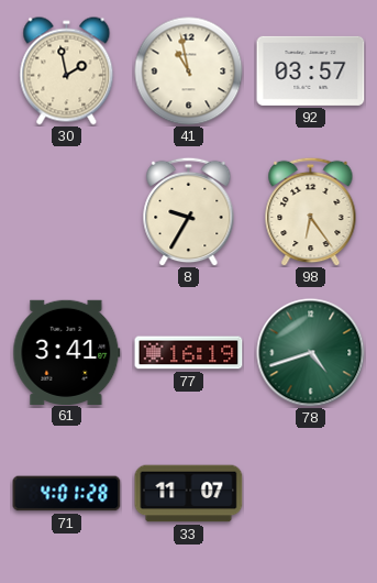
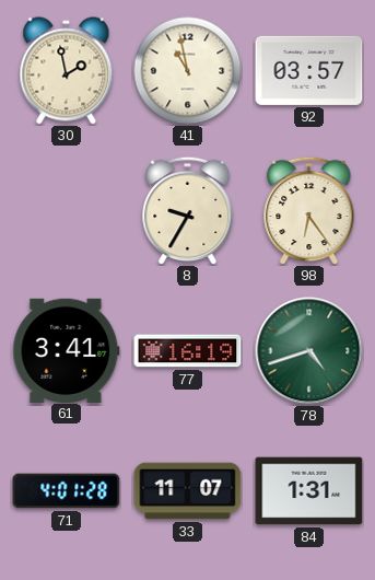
84: none -> 1:31 (309, 491)
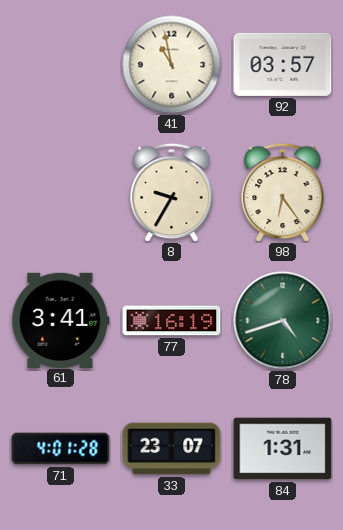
30: 1:58 -> none (67, 71)
33: 11:07 -> 23:07 (172, 449)
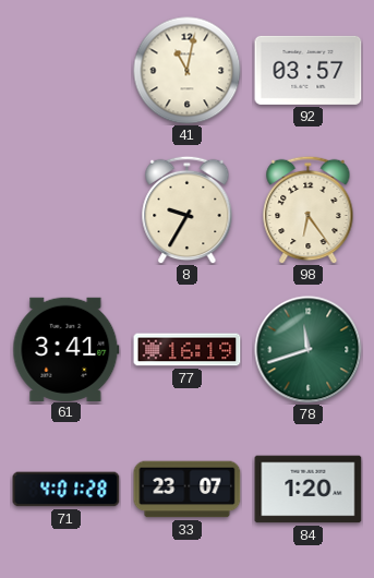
41: 10:58 -> 11:02 (188, 71)
78: 4:42 -> 11:42 (309, 350)
84: 1:31 -> 1:20 (309, 490)
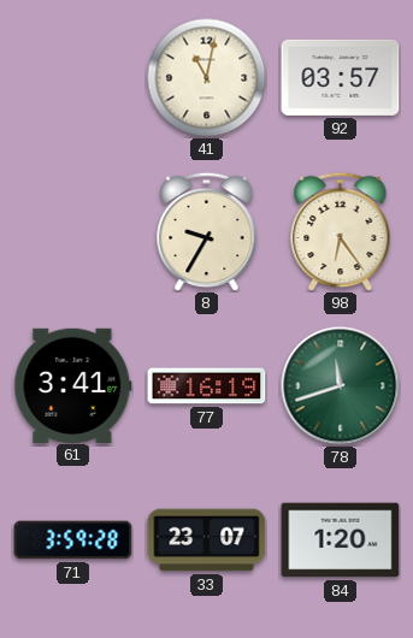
71: 4:01 -> 3:59 (73, 540)
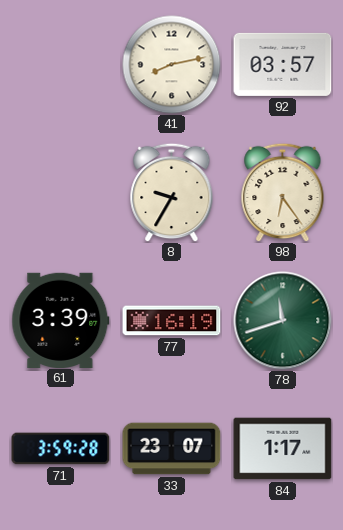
41: 11:02 -> 8:13 (172, 65)
61: 3:41 -> 3:39 (61, 320)
84: 1:20 -> 1:17 (283, 449)
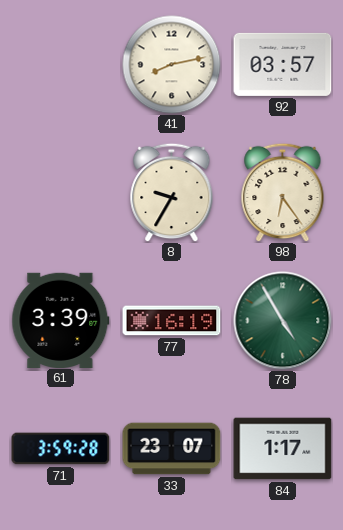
78: 11:42 -> 4:55 (283, 321)
